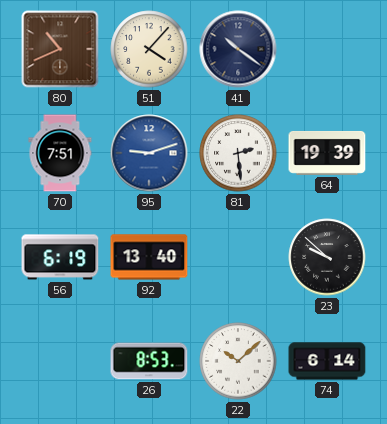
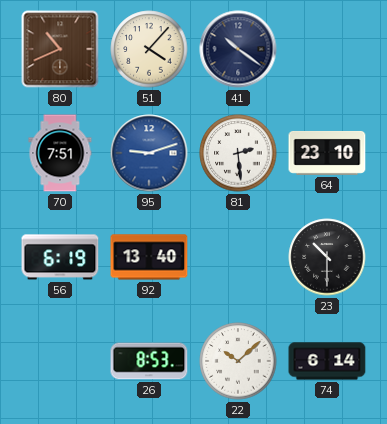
64: 19:39 -> 23:10 (327, 153)
23: 9:52 -> 10:30 (327, 257)
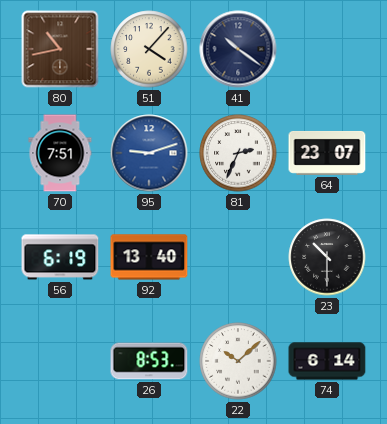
80: 10:41 -> 10:43 (60, 49)
81: 2:29 -> 2:34 (238, 153)
64: 23:10 -> 23:07 (327, 153)
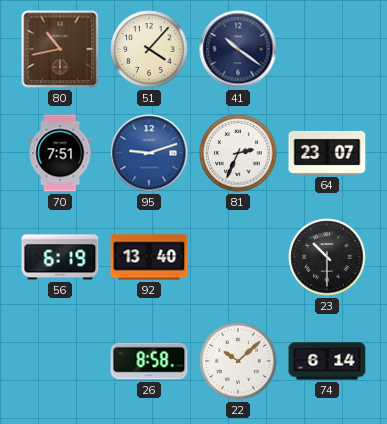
26: 8:53 -> 8:58 (149, 361)
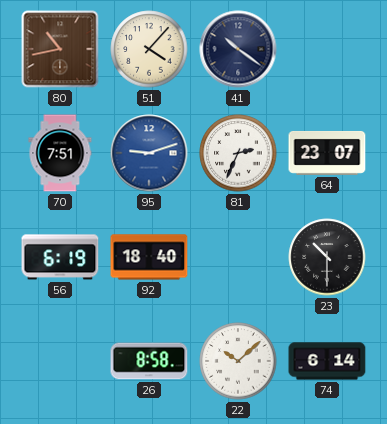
92: 13:40 -> 18:40 (149, 257)
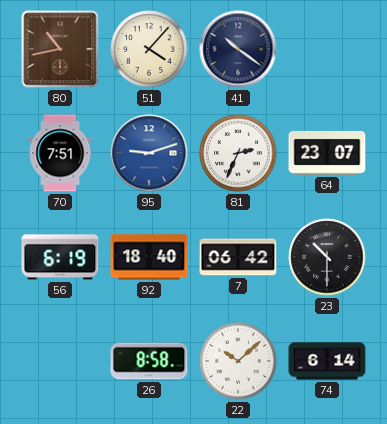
7: none -> 06:42 (238, 257)
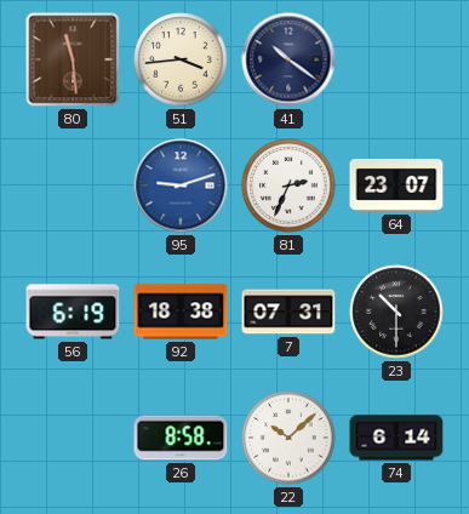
80: 10:43 -> 11:29 (73, 59)
51: 4:07 -> 3:44 (181, 59)
70: 7:51 -> none (60, 153)
92: 18:40 -> 18:38 (181, 312)
7: 06:42 -> 07:31 (288, 312)
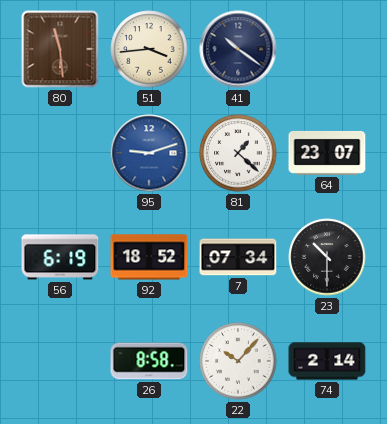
81: 2:34 -> 1:22 (238, 153)
92: 18:38 -> 18:52 (149, 257)
7: 07:31 -> 07:34 (238, 257)
22: 10:08 -> 10:07 (238, 361)
74: 6:14 -> 2:14 (327, 361)
